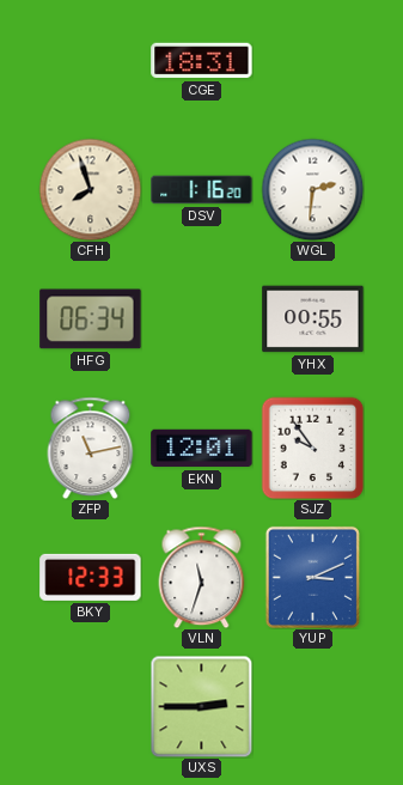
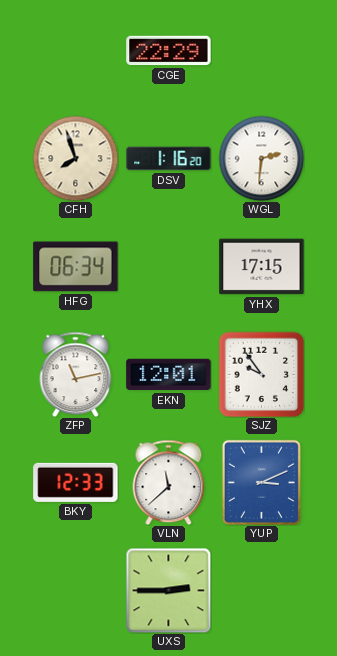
CGE: 18:31 -> 22:29 (169, 51)
YHX: 00:55 -> 17:15 (262, 267)
VLN: 11:33 -> 11:38 (169, 482)
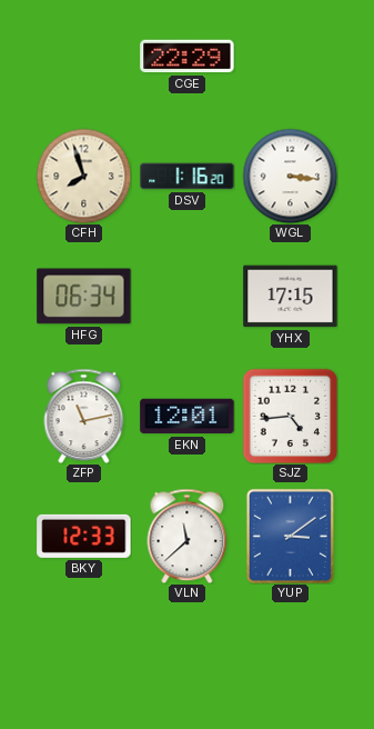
WGL: 2:31 -> 3:16 (290, 176)
SJZ: 9:54 -> 4:44 (290, 416)
YUP: 3:11 -> 3:09 (290, 536)
UXS: 2:45 -> none (168, 590)
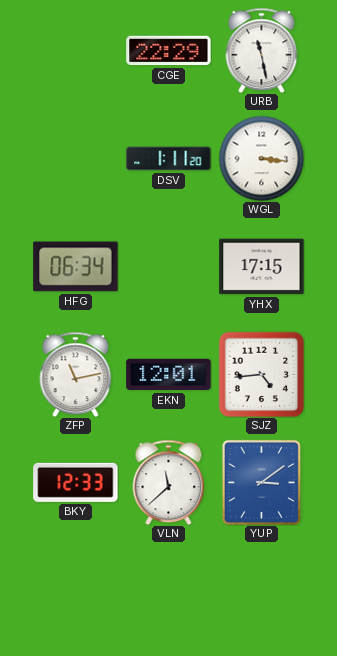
URB: none -> 11:28 (262, 50)
CFH: 7:57 -> none (83, 176)
DSV: 1:16 -> 1:11 (169, 159)
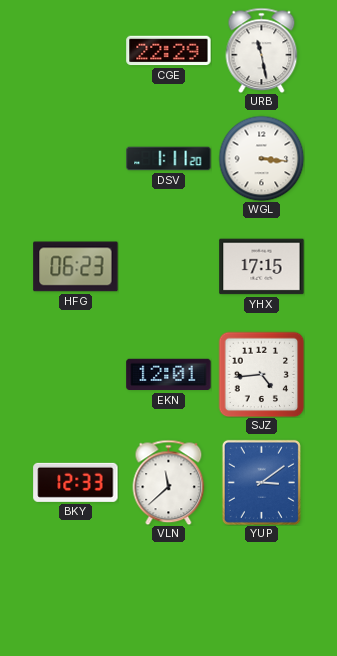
HFG: 06:34 -> 06:23 (76, 267)
ZFP: 11:13 -> none (76, 374)
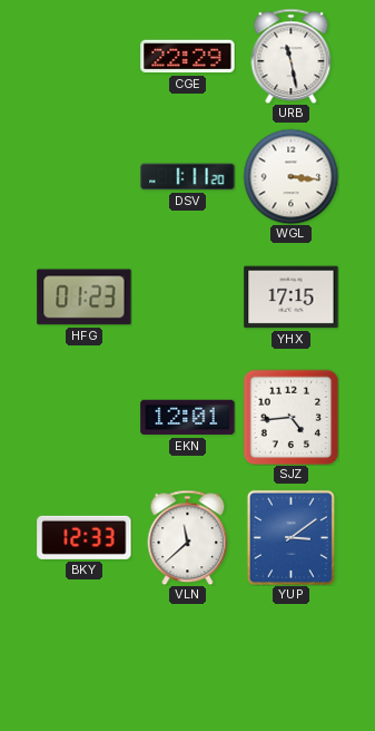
HFG: 06:23 -> 01:23 (85, 298)
